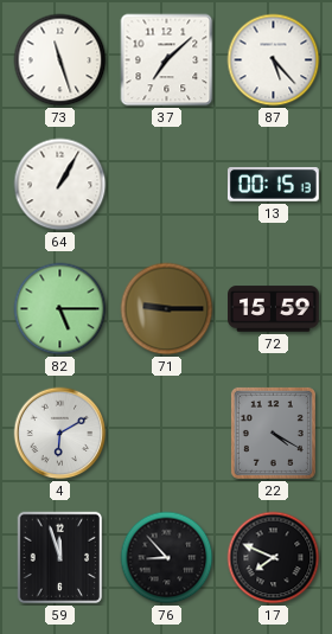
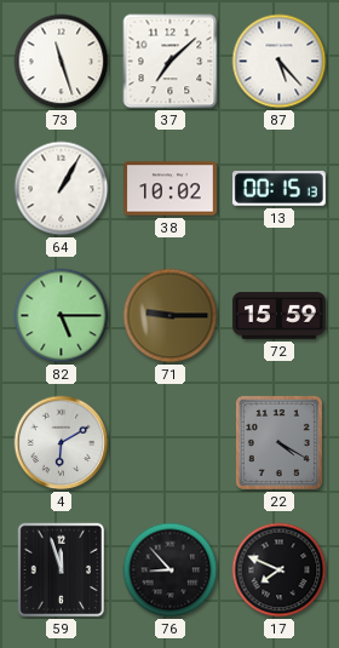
38: none -> 10:02 (171, 189)
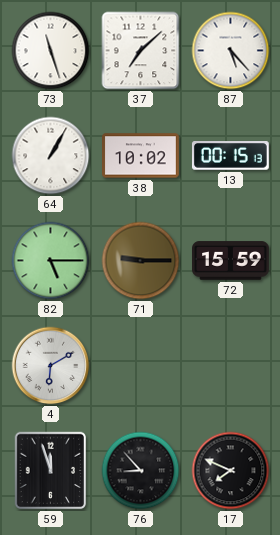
22: 4:20 -> none (278, 442)
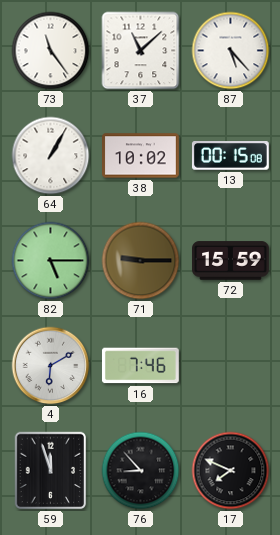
73: 11:27 -> 11:24 (51, 51)
37: 7:08 -> 11:08 (141, 51)
13: 00:15:13 -> 00:15:08 (230, 156)
16: none -> 7:46 (140, 366)
